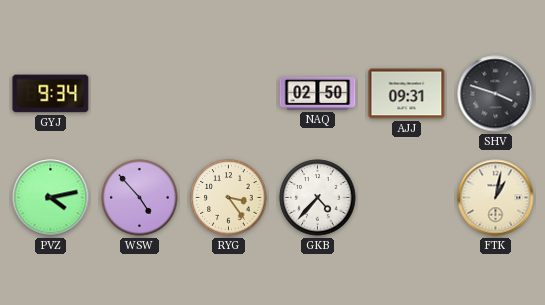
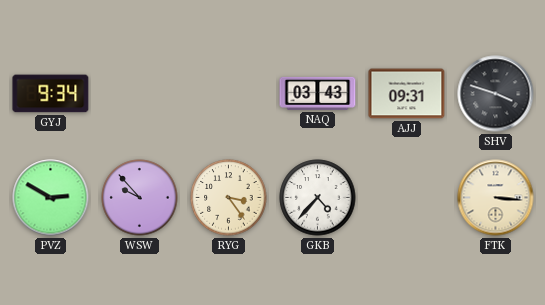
NAQ: 02:50 -> 03:43 (318, 93)
PVZ: 4:13 -> 2:50 (51, 198)
WSW: 4:53 -> 9:53 (140, 198)
FTK: 1:02 -> 3:16 (496, 198)
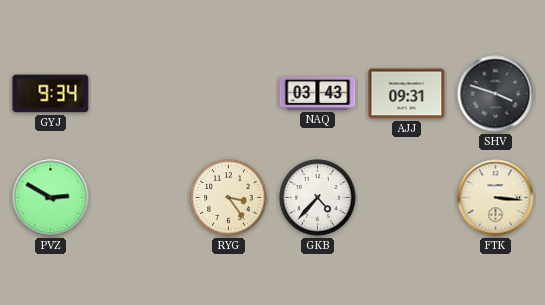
WSW: 9:53 -> none (140, 198)
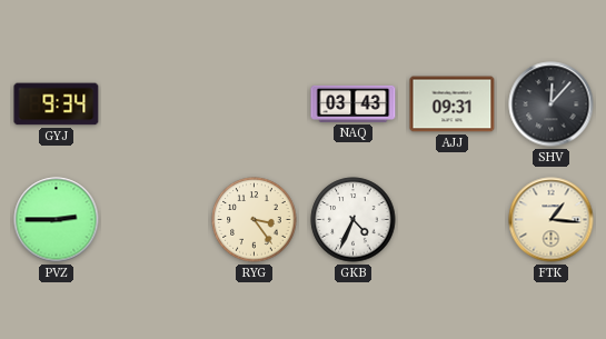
SHV: 3:48 -> 12:07 (552, 104)
PVZ: 2:50 -> 2:45 (57, 220)
GKB: 4:37 -> 4:34 (354, 220)
FTK: 3:16 -> 1:16 (552, 220)
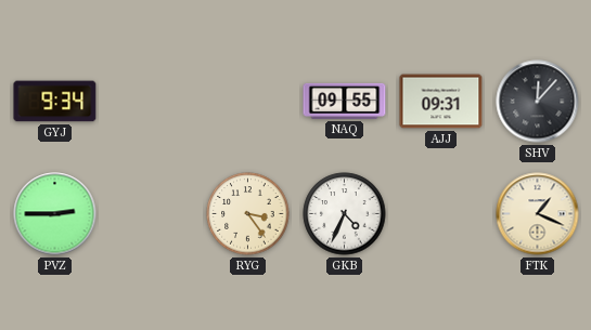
NAQ: 03:43 -> 09:55 (345, 101)
FTK: 1:16 -> 1:19 (538, 214)
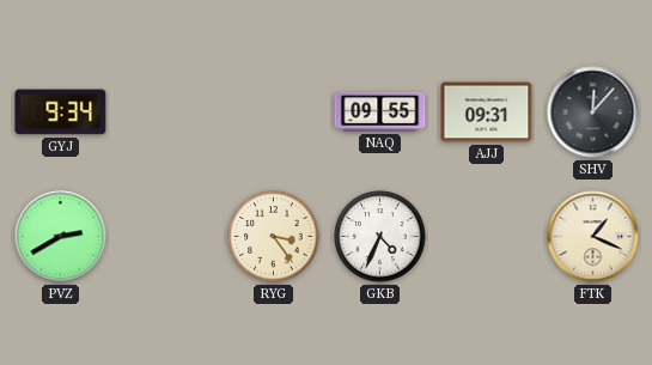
PVZ: 2:45 -> 2:40 (61, 237)
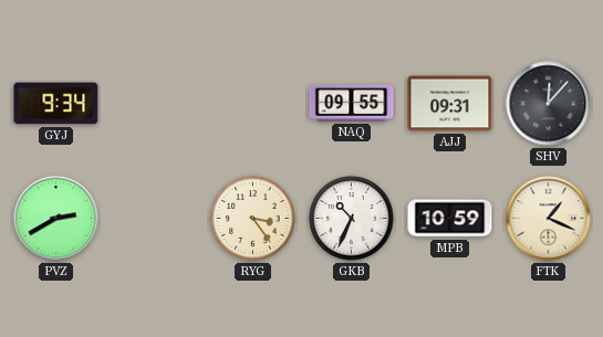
GKB: 4:34 -> 10:34 (352, 219)
MPB: none -> 10:59 (450, 219)
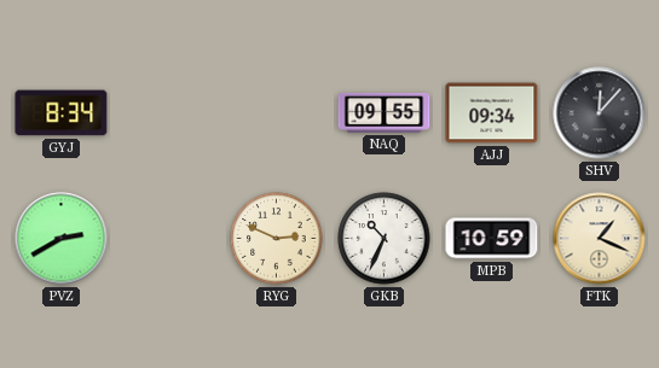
GYJ: 9:34 -> 8:34 (62, 113)
AJJ: 09:31 -> 09:34 (492, 113)
RYG: 3:24 -> 2:49 (277, 239)
